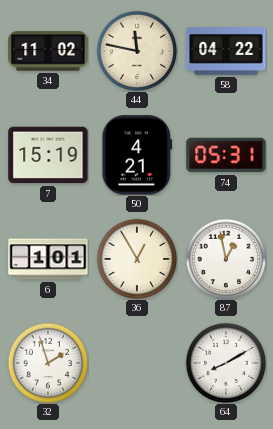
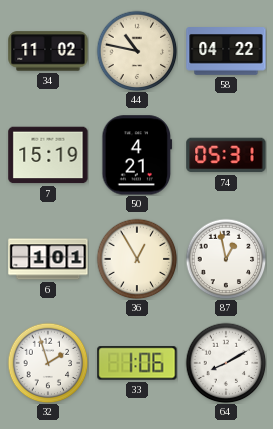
44: 11:47 -> 10:47 (137, 51)
33: none -> 1:06 (137, 363)
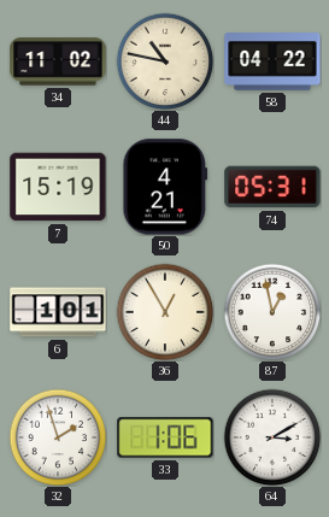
64: 8:10 -> 3:10 (272, 437)
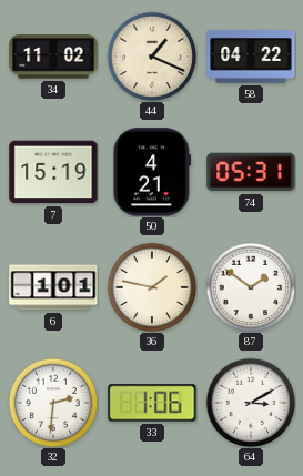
44: 10:47 -> 1:19 (152, 57)
36: 12:55 -> 1:47 (152, 287)
87: 12:58 -> 1:51 (251, 287)
32: 1:57 -> 2:31 (53, 403)
